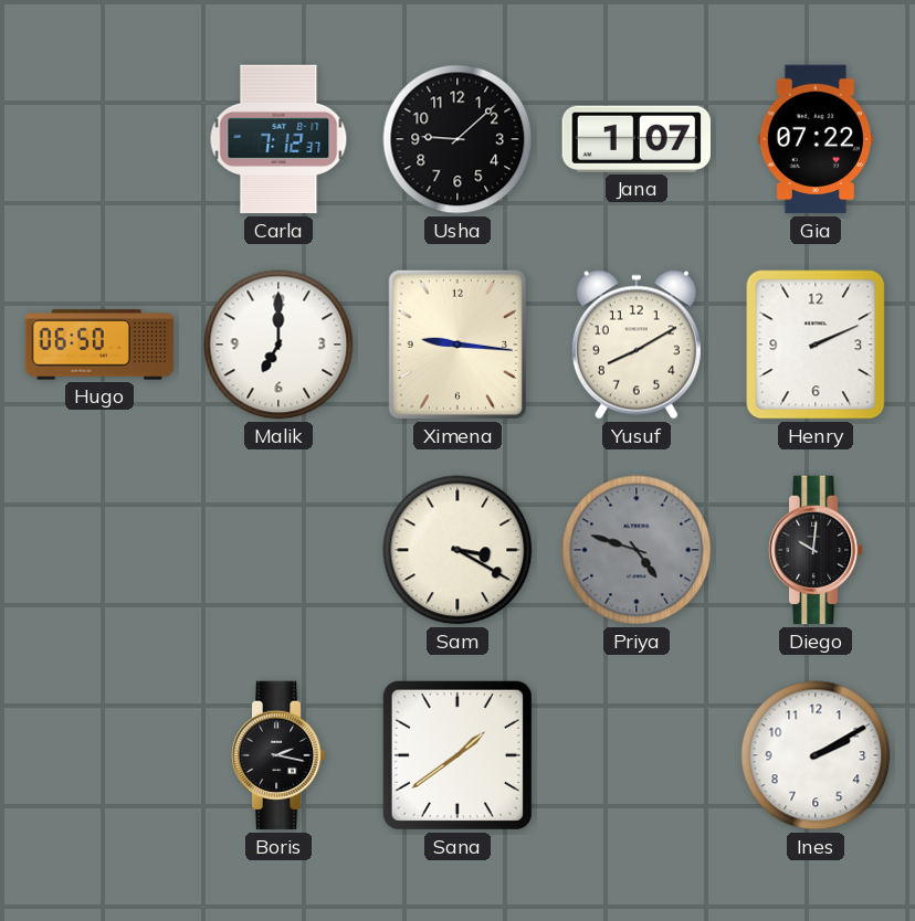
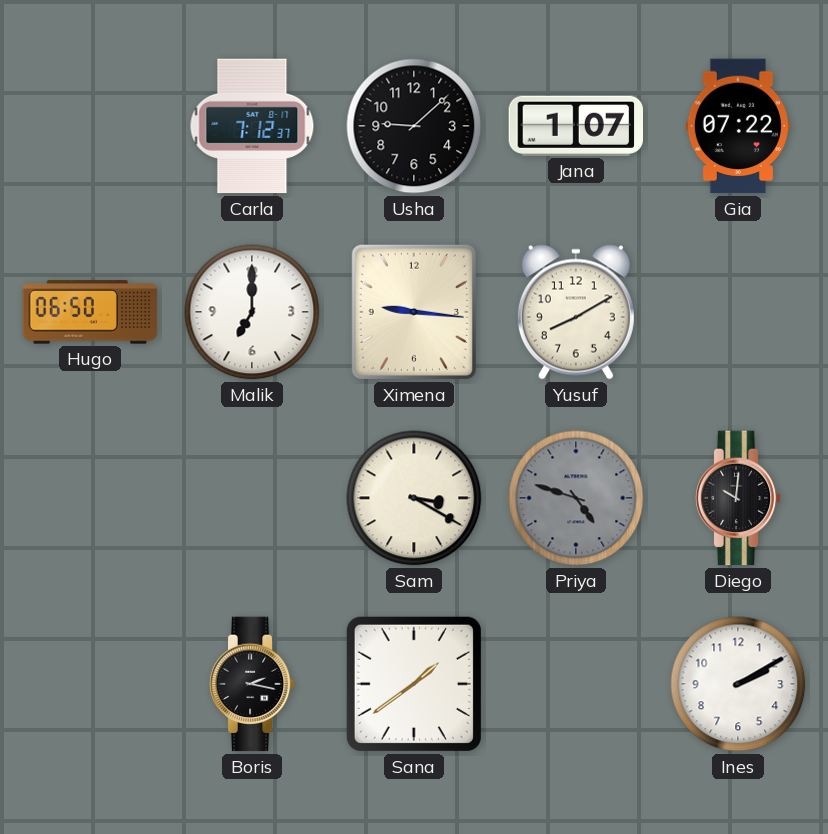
Henry: 2:11 -> none (816, 345)
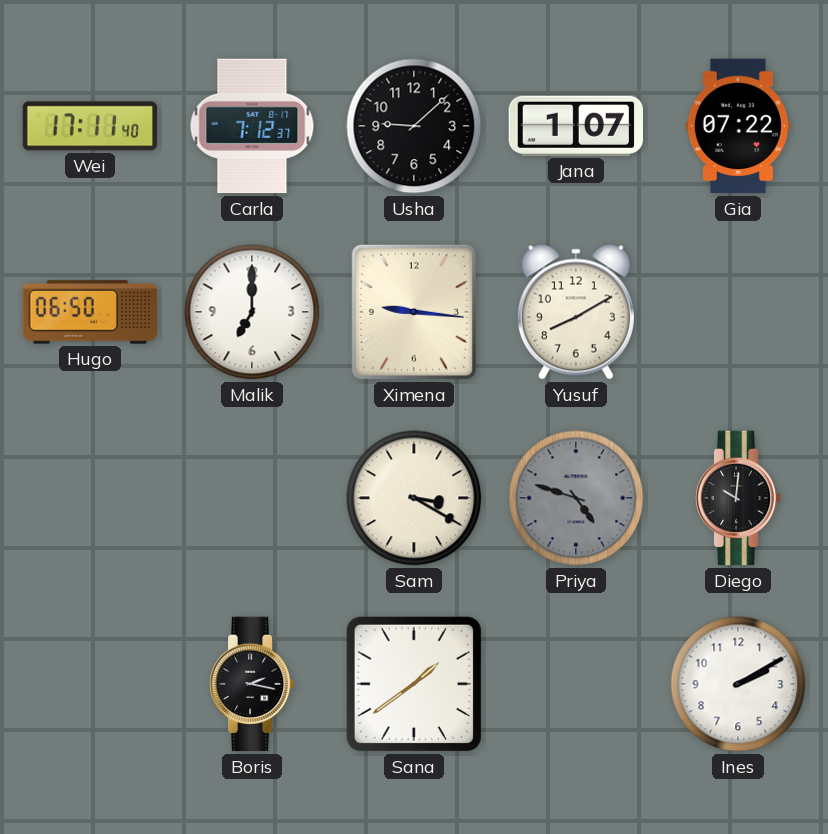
Wei: none -> 17:11 (90, 126)
